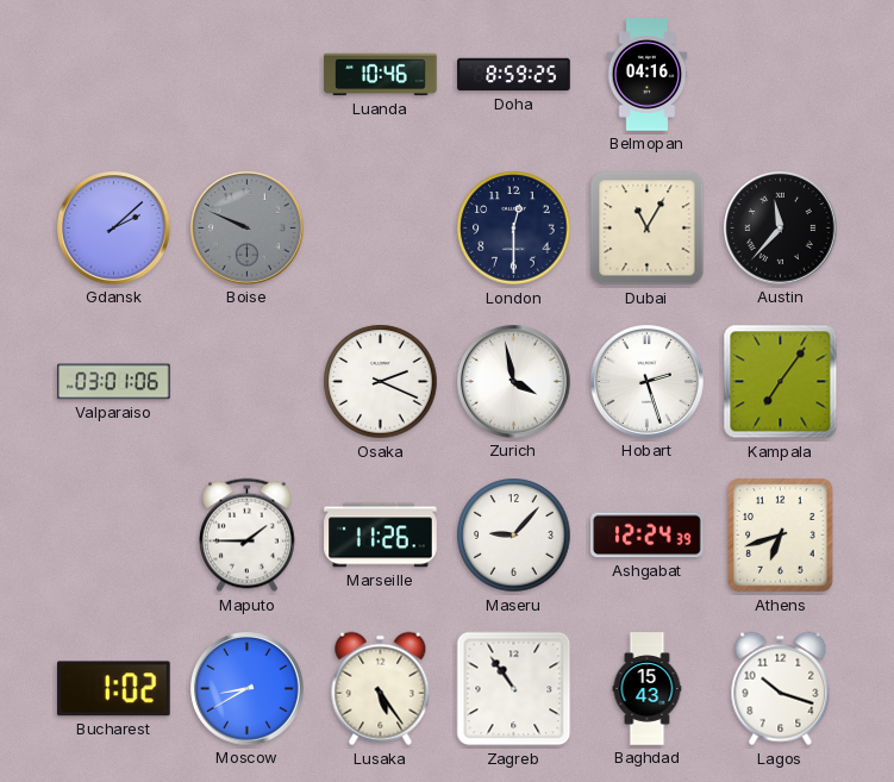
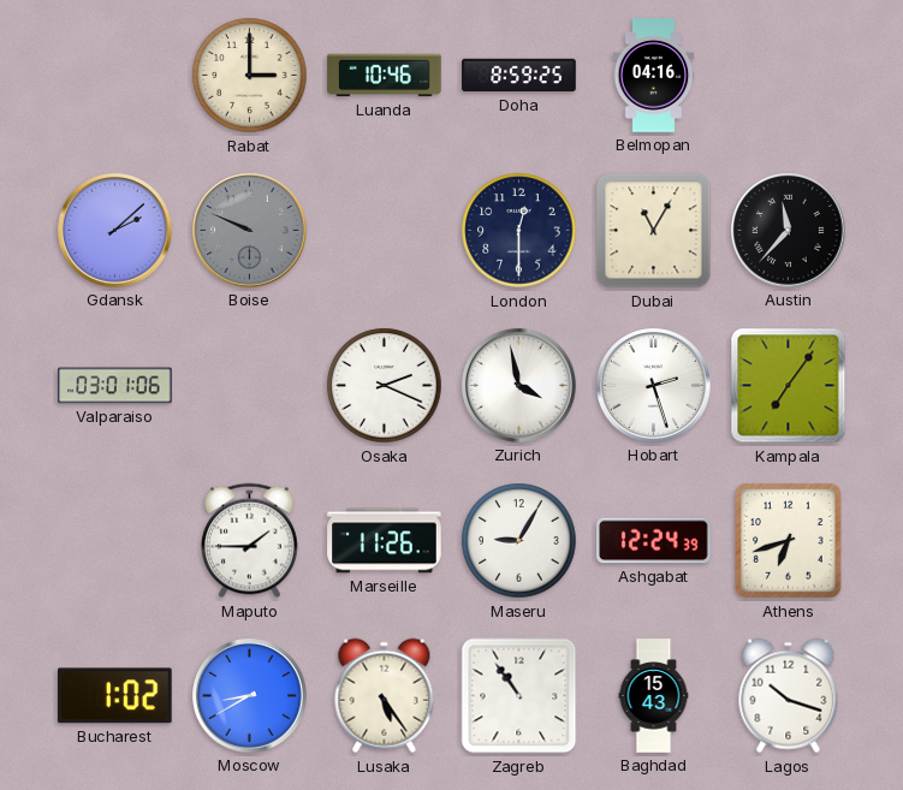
Rabat: none -> 3:00 (250, 76)
Maseru: 9:07 -> 9:05 (519, 541)
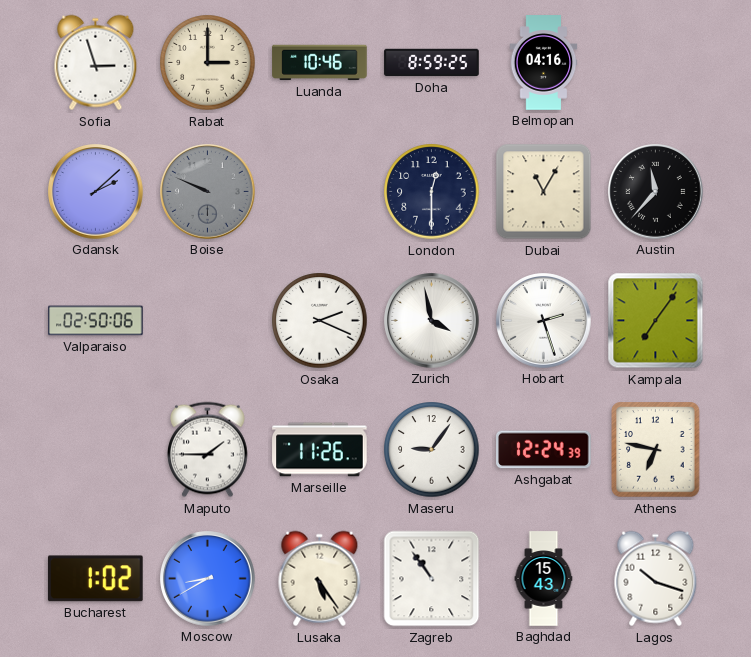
Sofia: none -> 2:57 (96, 63)
Valparaiso: 03:01 -> 02:50 (96, 321)
Maseru: 9:05 -> 9:06 (432, 450)
Athens: 6:42 -> 6:47 (656, 450)
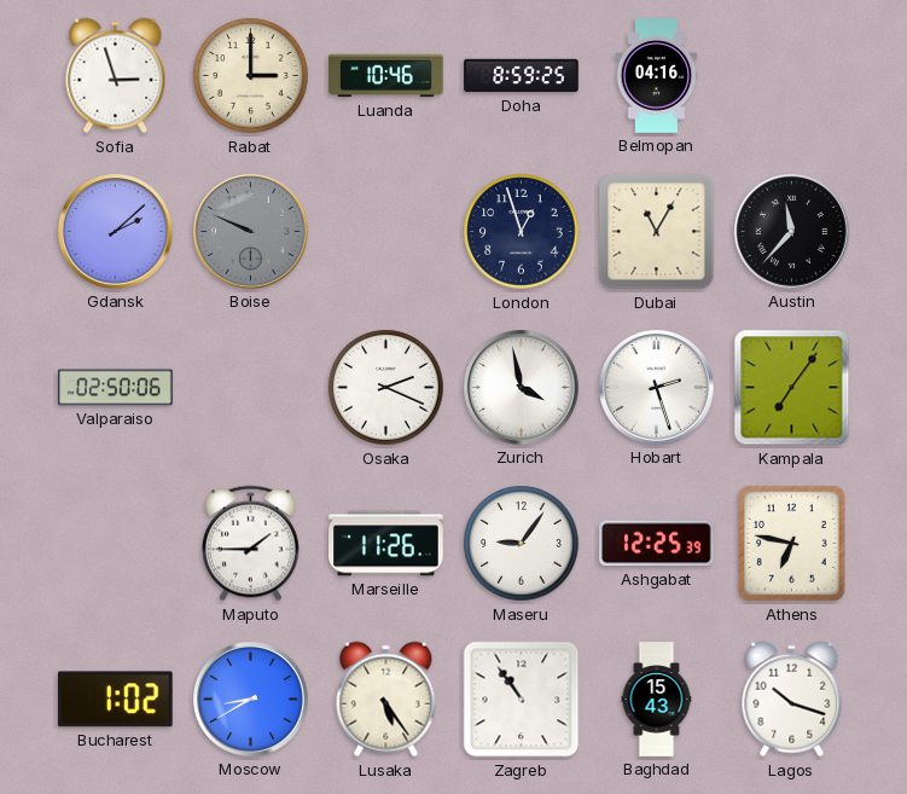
London: 12:30 -> 12:57 (522, 232)
Ashgabat: 12:24 -> 12:25 (657, 544)
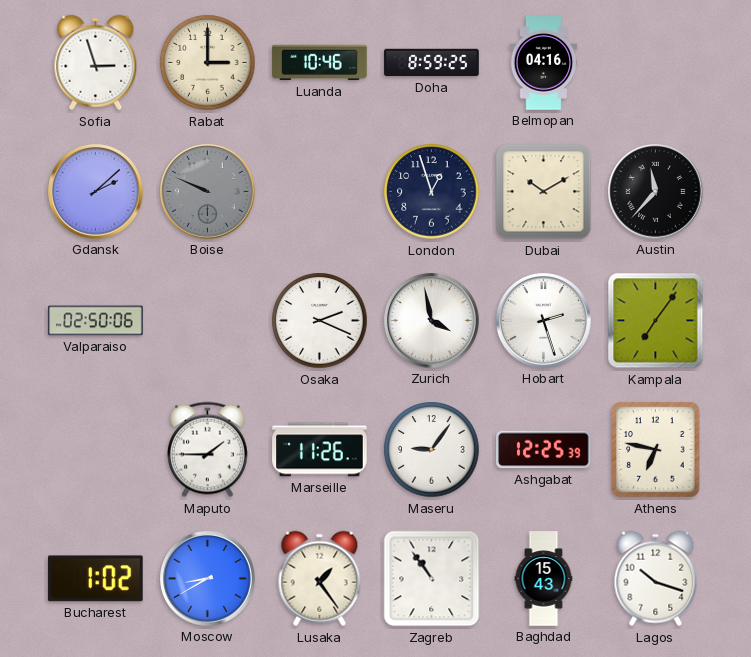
Dubai: 11:05 -> 10:10 (544, 192)
Lusaka: 5:24 -> 1:24 (320, 579)
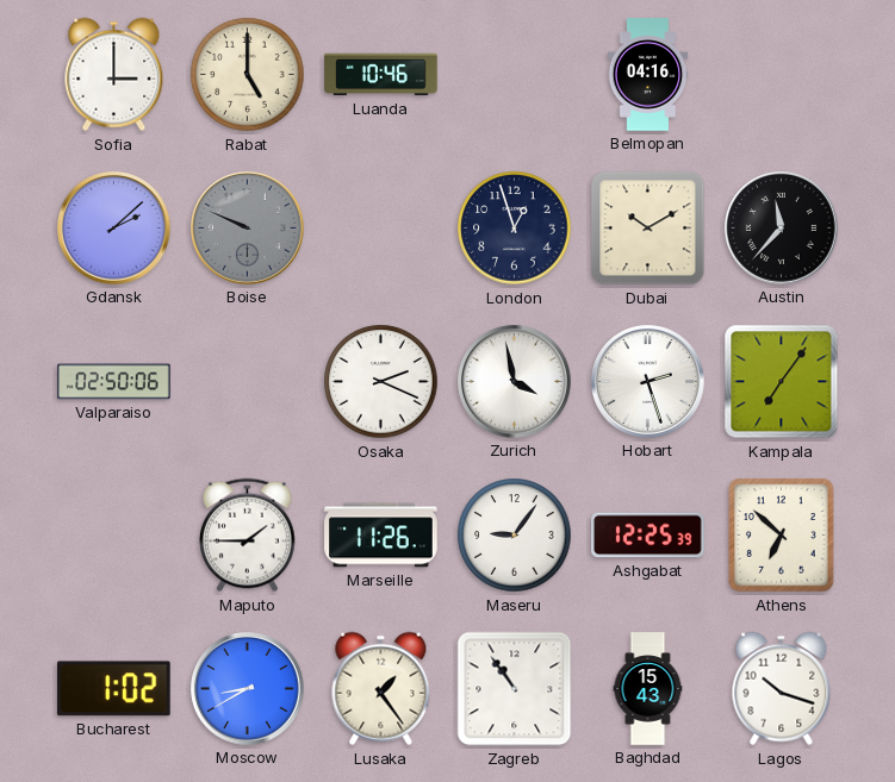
Sofia: 2:57 -> 3:00 (114, 75)
Rabat: 3:00 -> 5:00 (248, 75)
Doha: 8:59 -> none (432, 63)
Athens: 6:47 -> 6:52 (782, 536)
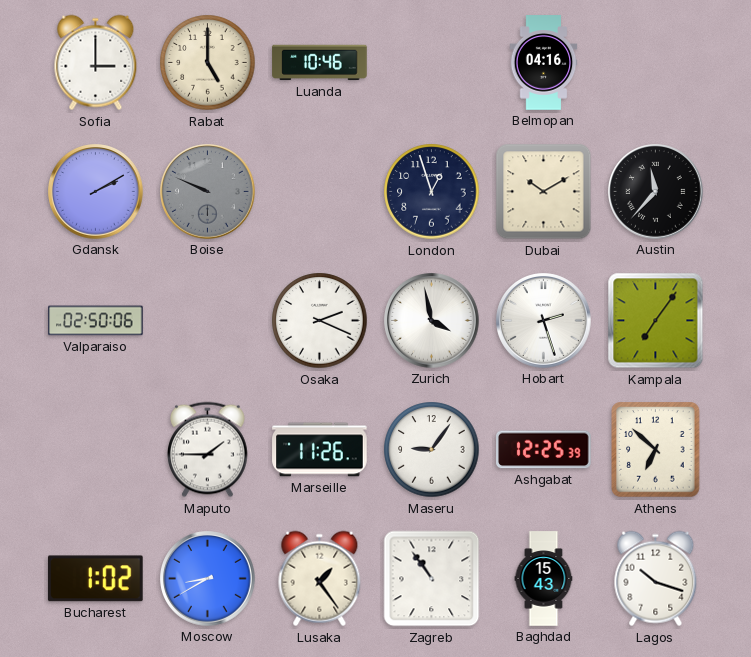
Gdansk: 2:08 -> 2:10 (96, 192)
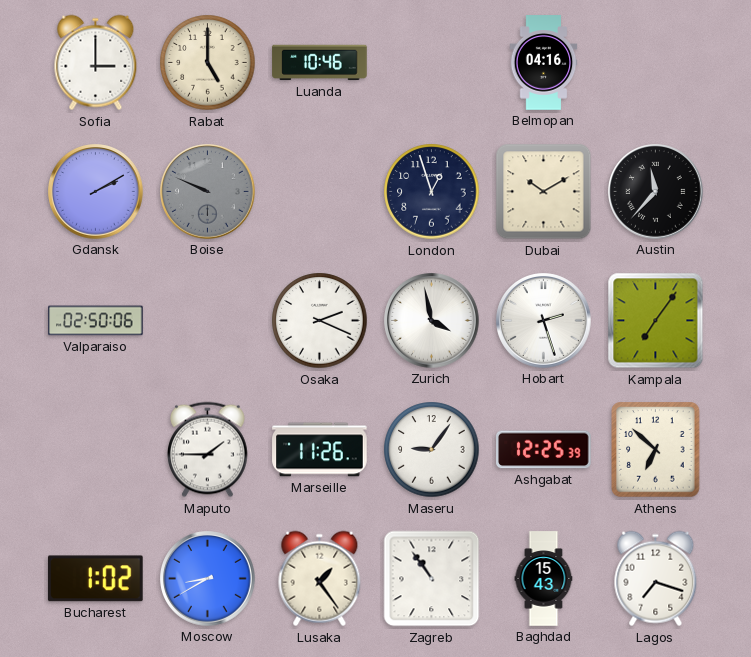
Lagos: 10:18 -> 7:18 (656, 579)
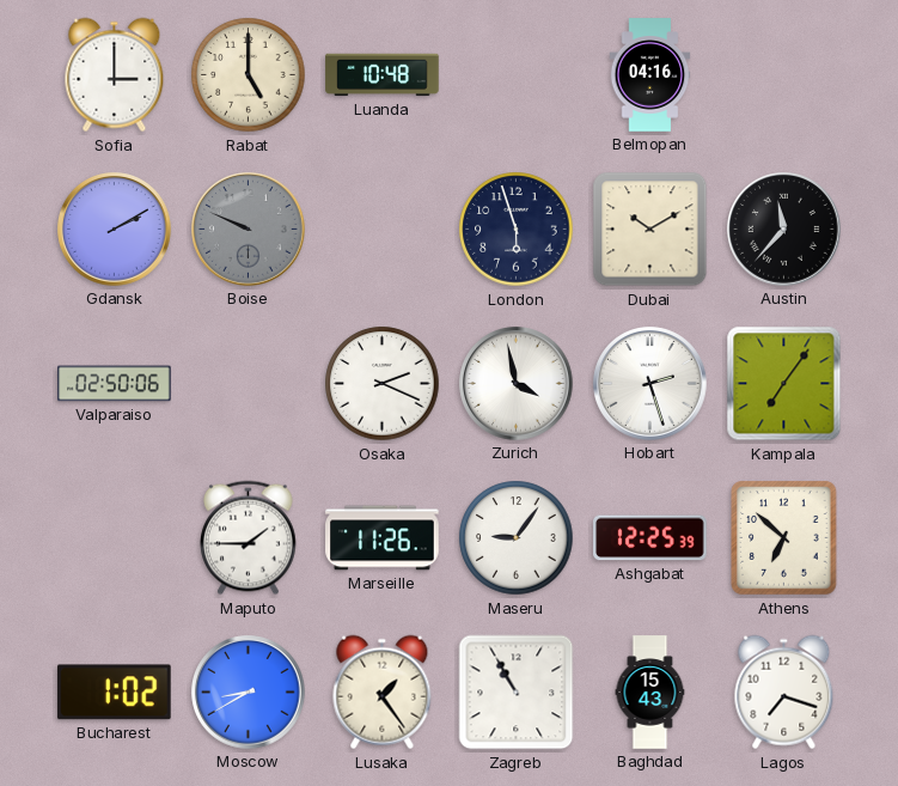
Luanda: 10:46 -> 10:48 (383, 75)
London: 12:57 -> 5:57 (517, 230)
Zagreb: 10:54 -> 10:55 (517, 693)
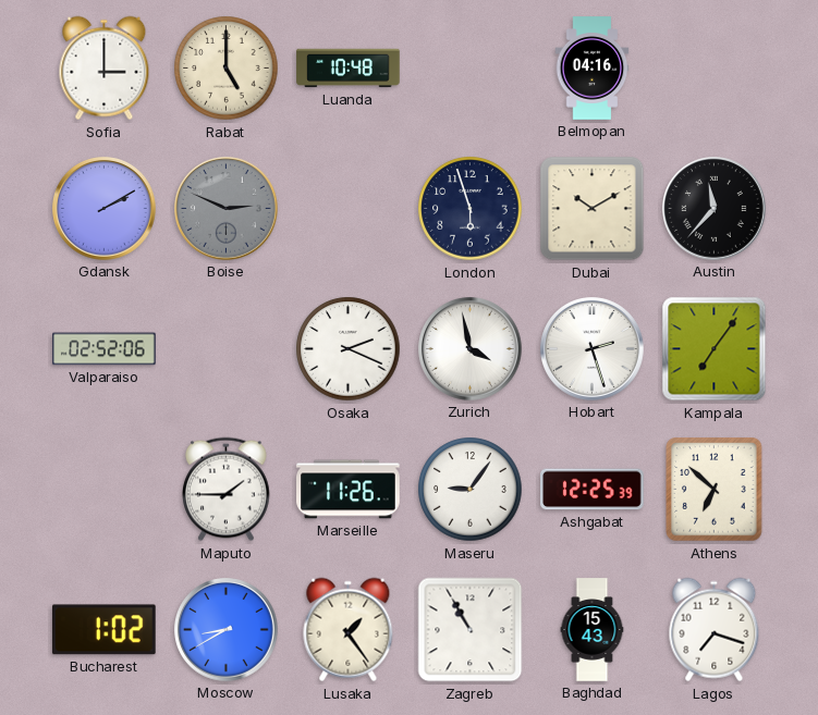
Boise: 9:49 -> 2:49 (227, 209)
Valparaiso: 02:50 -> 02:52 (105, 349)
